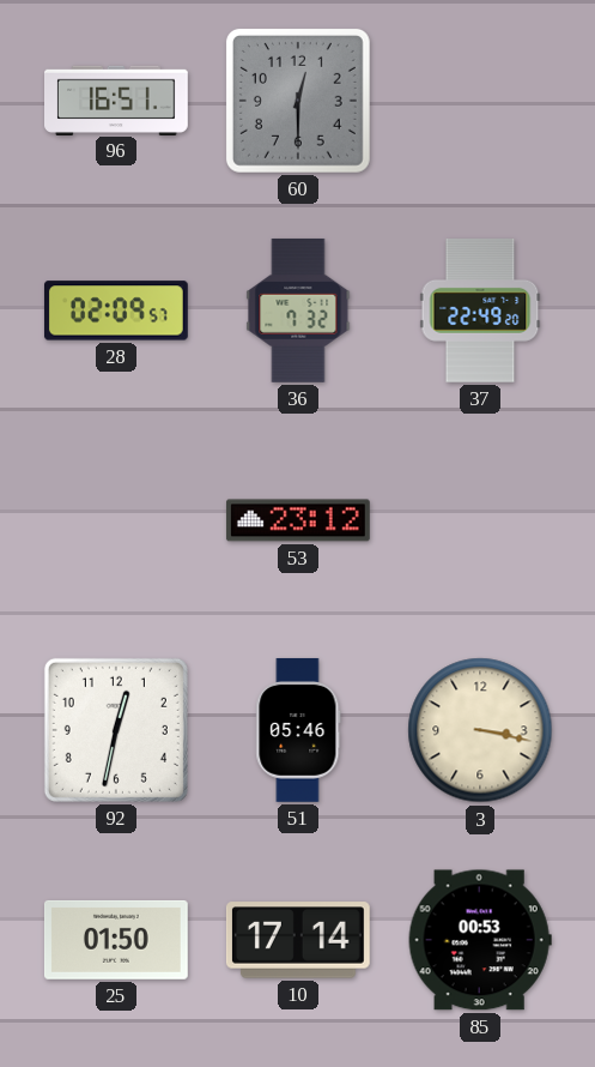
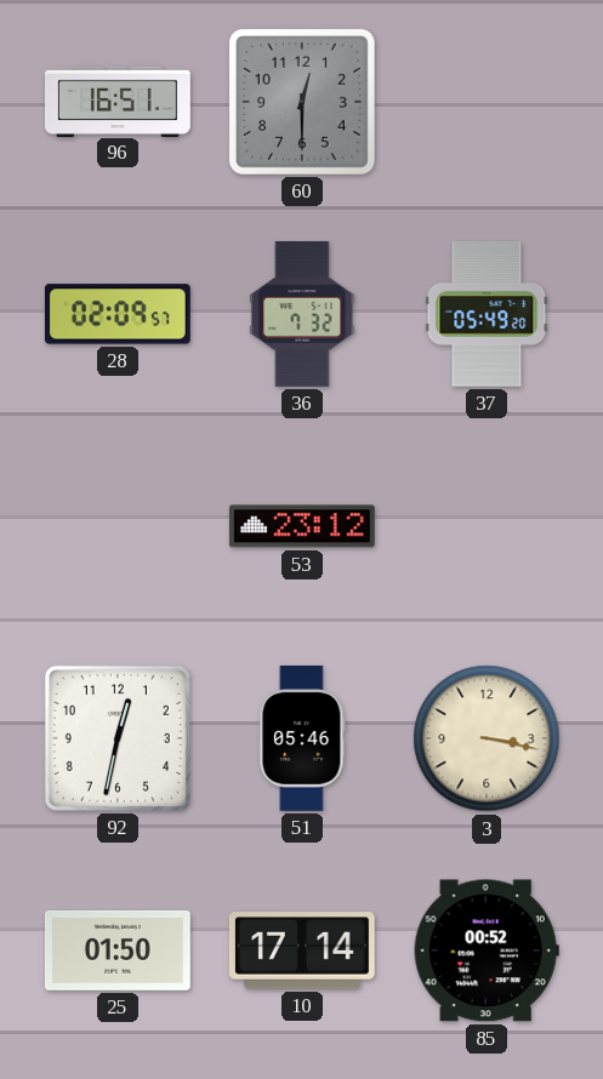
37: 22:49 -> 05:49 (487, 314)
85: 00:53 -> 00:52 (487, 950)
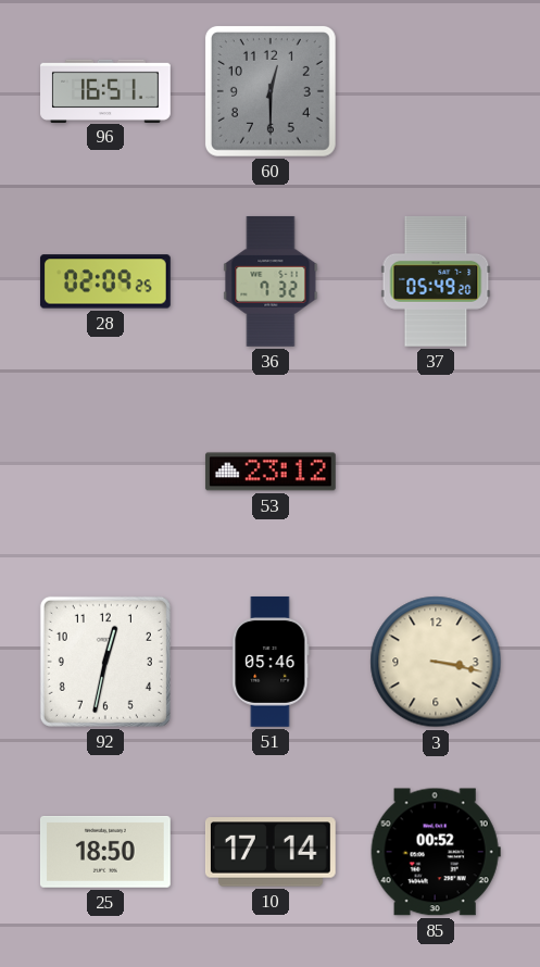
28: 02:09:57 -> 02:09:25 (105, 281)
25: 01:50 -> 18:50 (105, 852)
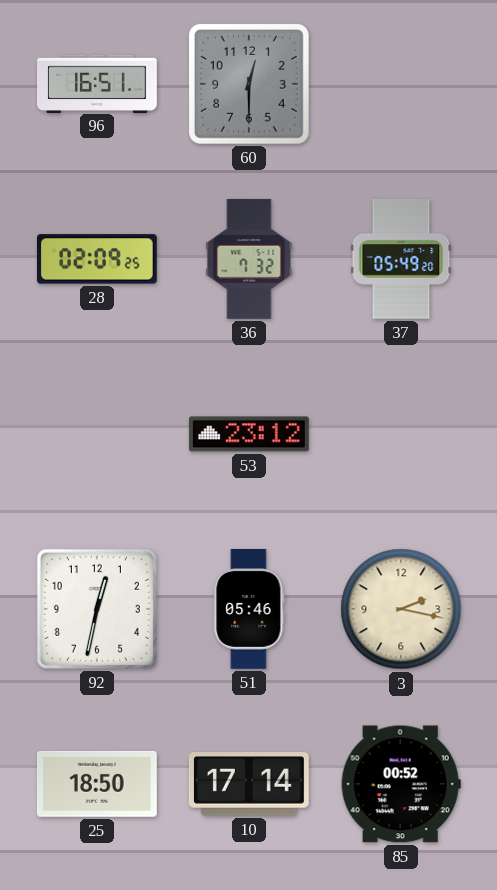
3: 3:17 -> 2:17 (401, 609)
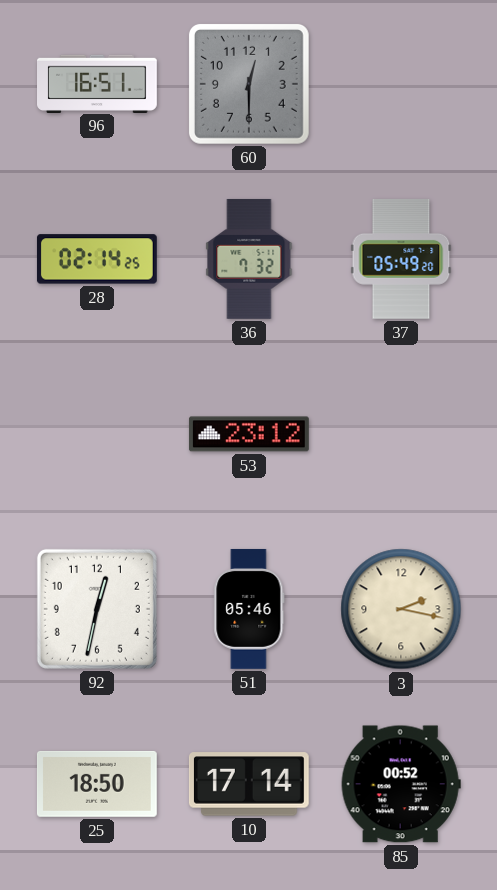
28: 02:09 -> 02:14 (97, 259)
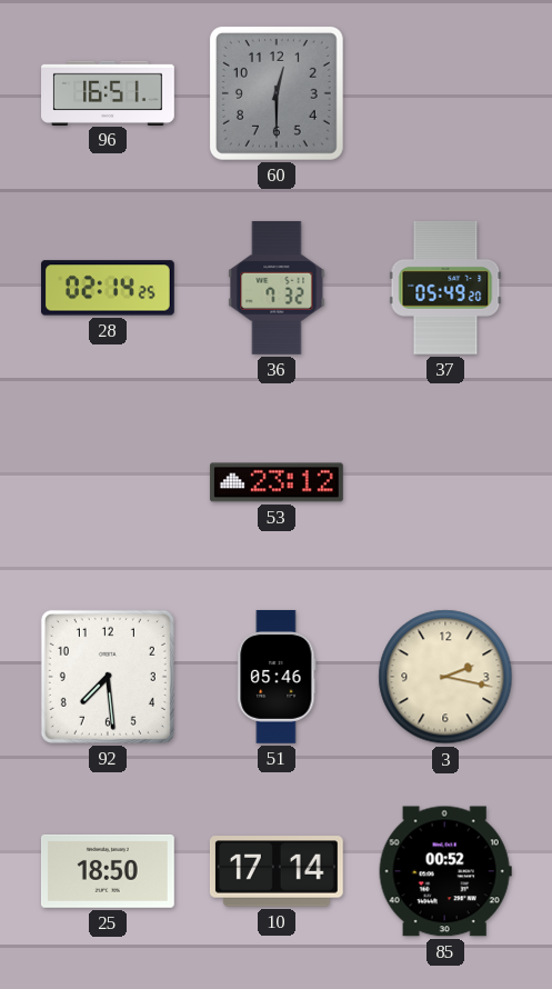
92: 12:32 -> 7:29 (108, 677)
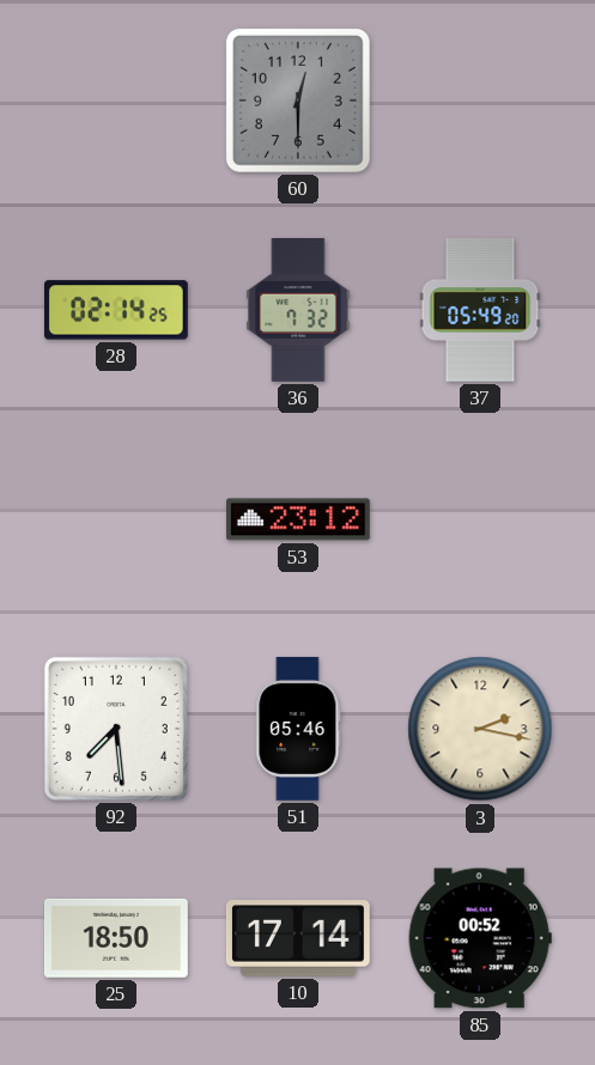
96: 16:51 -> none (109, 92)
